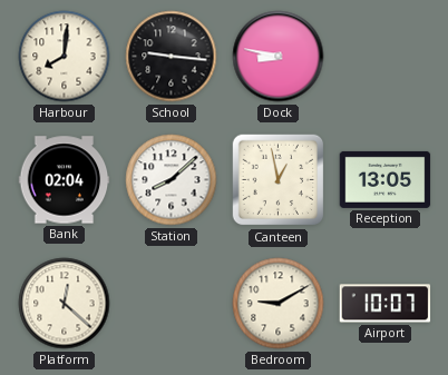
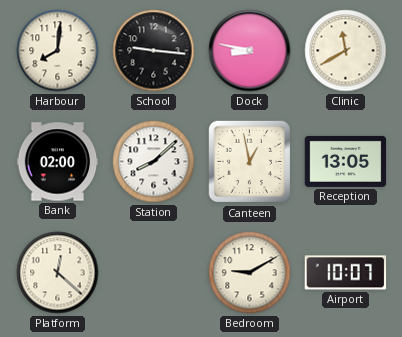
Clinic: none -> 11:40 (346, 51)
Bank: 02:04 -> 02:00 (58, 162)
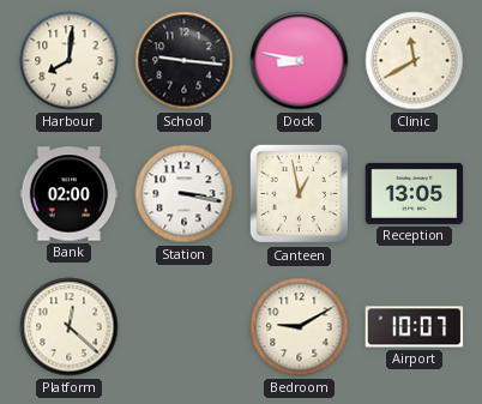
Station: 8:08 -> 3:17 (185, 194)
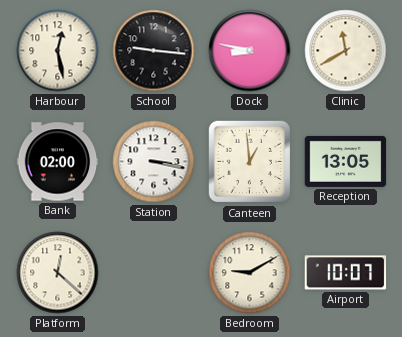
Harbour: 8:01 -> 12:28 (58, 51)
Canteen: 12:58 -> 12:59 (250, 162)
